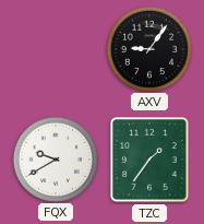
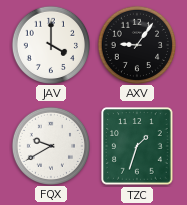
JAV: none -> 4:00 (50, 44)
TZC: 1:36 -> 1:33 (137, 146)
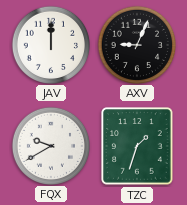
JAV: 4:00 -> 12:00 (50, 44)
AXV: 9:06 -> 9:04 (136, 44)
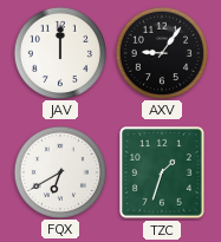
AXV: 9:04 -> 9:06 (161, 52)
FQX: 9:40 -> 6:40 (59, 171)
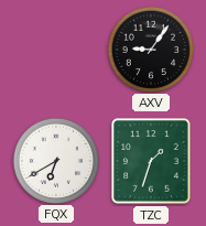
JAV: 12:00 -> none (59, 52)
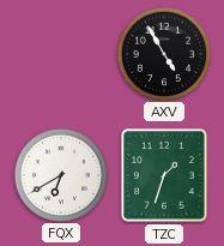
AXV: 9:06 -> 4:55 (163, 53)
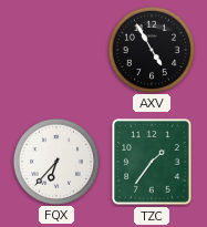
FQX: 6:40 -> 6:37 (55, 161)
TZC: 1:33 -> 1:36 (152, 162)
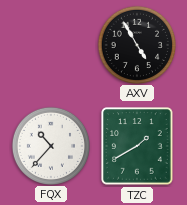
FQX: 6:37 -> 10:37 (50, 145)
TZC: 1:36 -> 1:40 (137, 146)
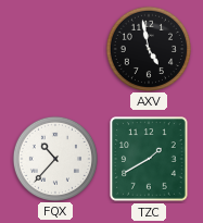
AXV: 4:55 -> 4:58 (148, 48)
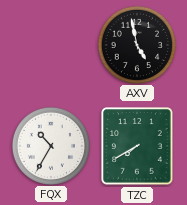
FQX: 10:37 -> 10:35 (50, 145)
TZC: 1:40 -> 7:40 (137, 146)
